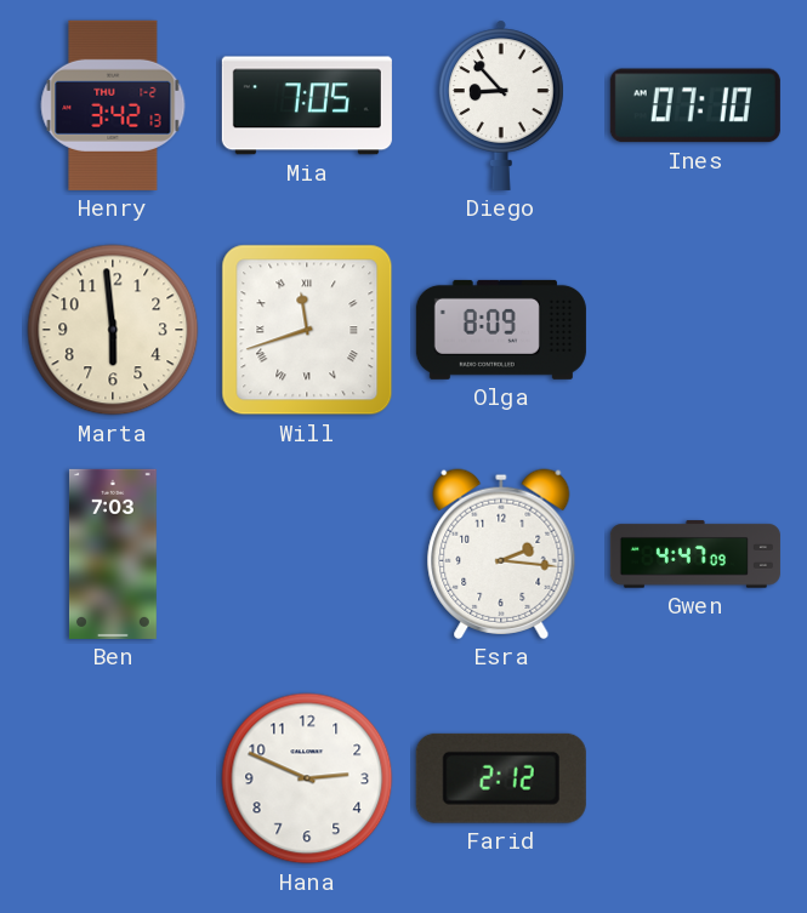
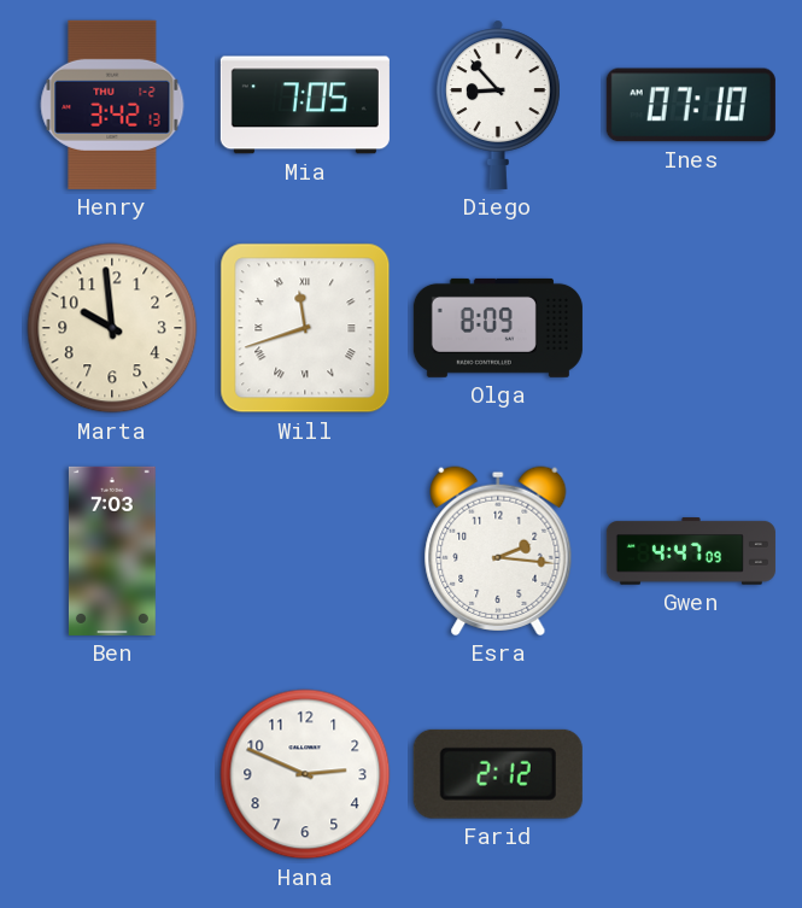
Marta: 5:59 -> 9:59 (112, 328)
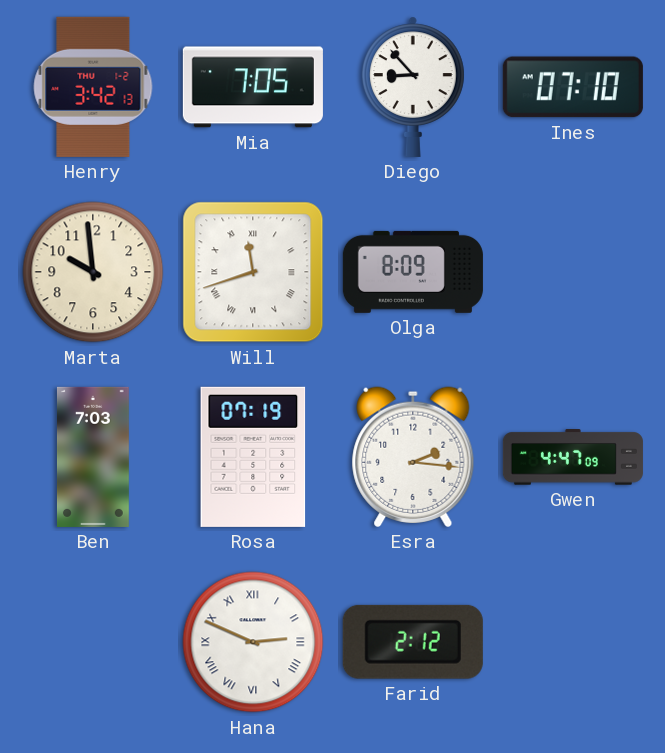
Rosa: none -> 07:19 (253, 457)
Hana numerals: Arabic -> Roman (253, 642)
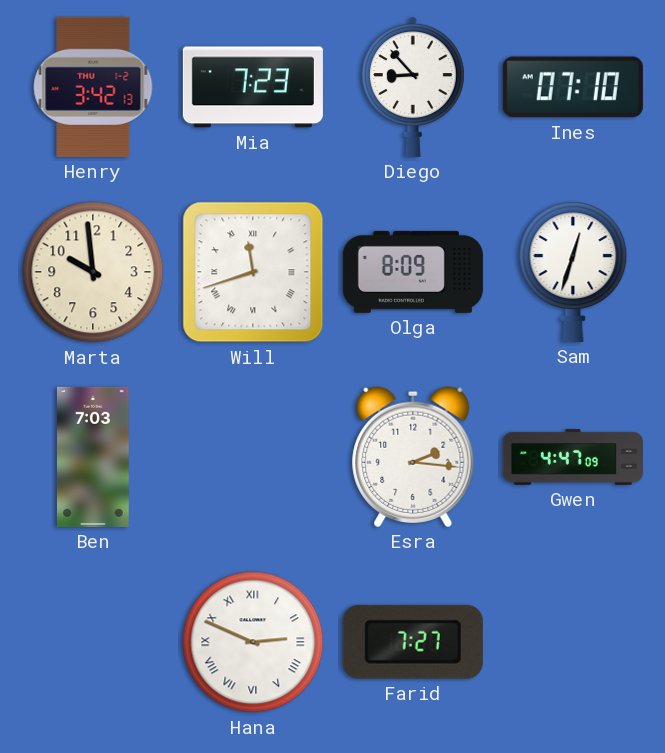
Mia: 7:05 -> 7:23 (253, 87)
Sam: none -> 12:33 (573, 272)
Rosa: 07:19 -> none (253, 457)
Farid: 2:12 -> 7:27 (413, 642)
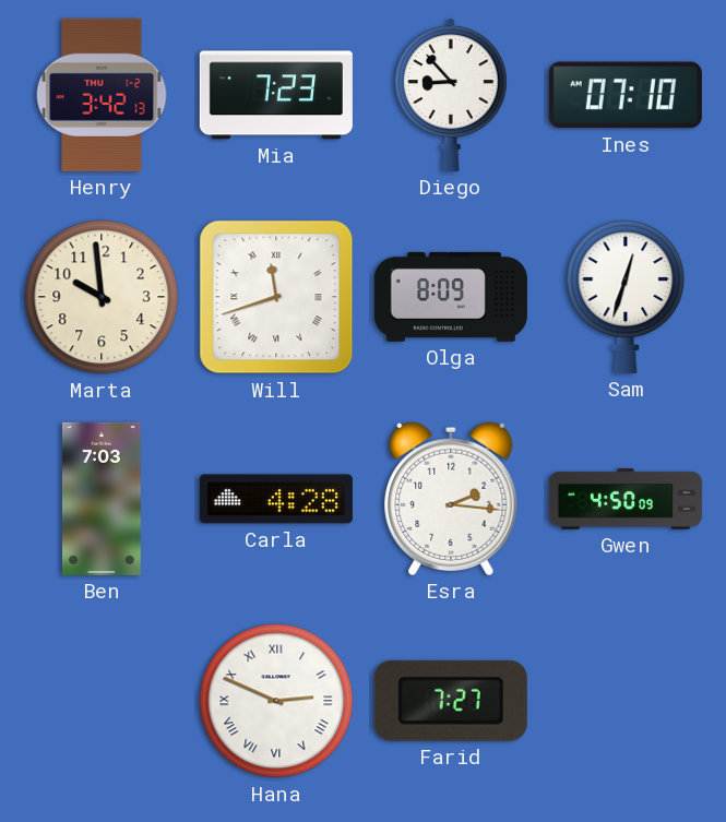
Carla: none -> 4:28 (276, 499)
Gwen: 4:47 -> 4:50 (626, 499)
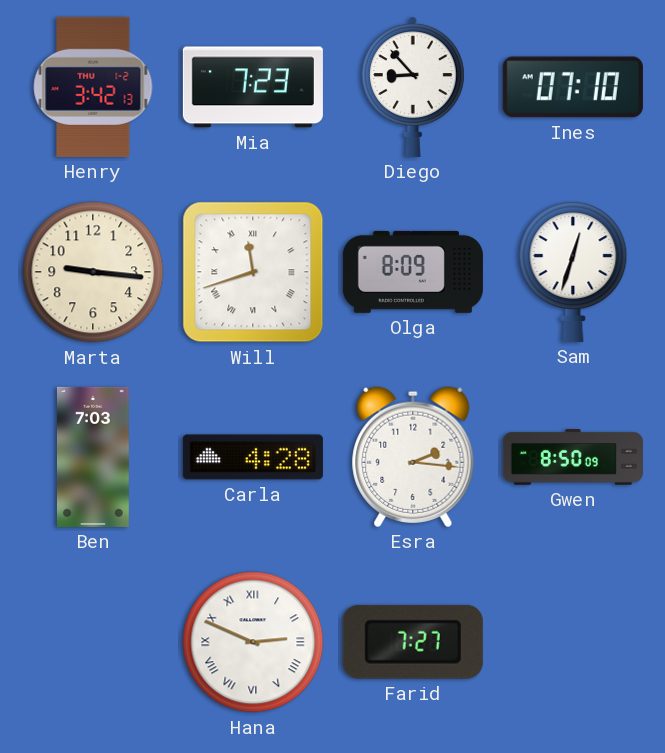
Marta: 9:59 -> 9:16 (93, 272)
Gwen: 4:50 -> 8:50 (573, 457)
